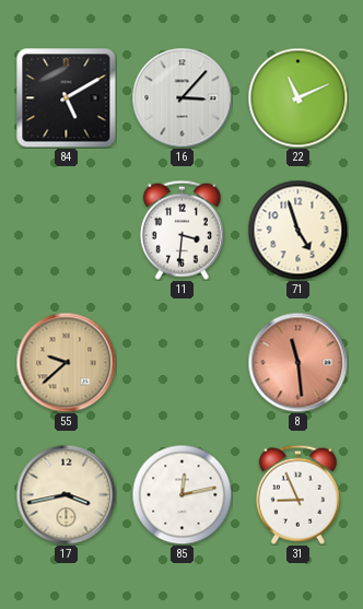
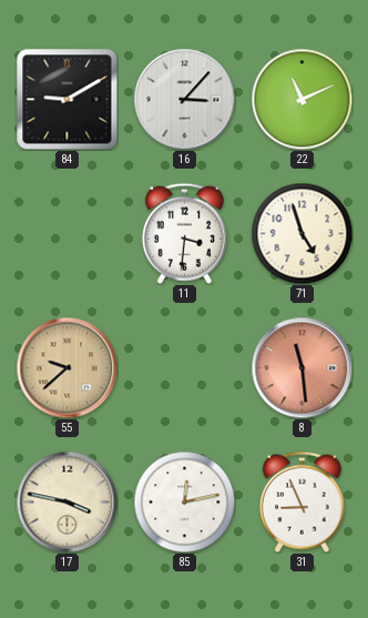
84: 5:10 -> 9:10 (67, 99)
17: 3:43 -> 3:47 (67, 502)
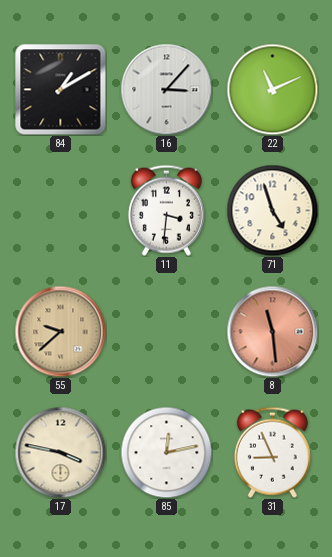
84: 9:10 -> 1:10 (60, 89)
